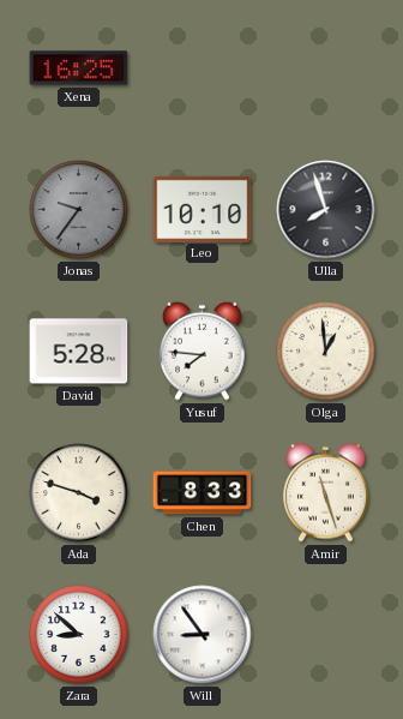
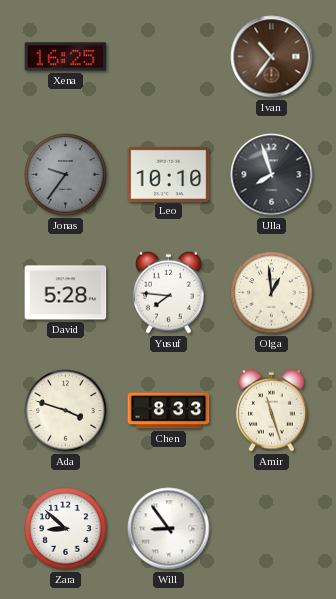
Ivan: none -> 10:36 (272, 57)
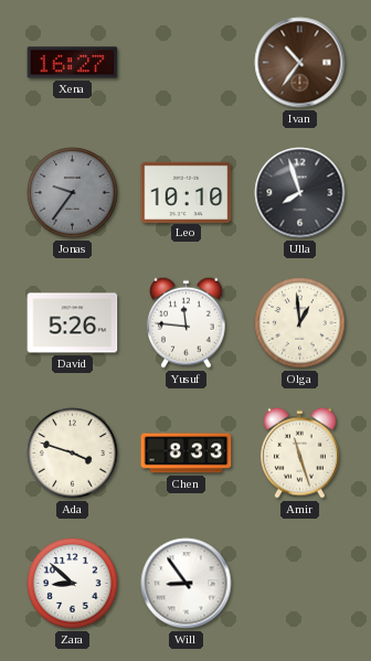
Xena: 16:25 -> 16:27 (73, 63)
David: 5:28 -> 5:26 (73, 323)
Yusuf: 7:46 -> 11:46 (187, 322)
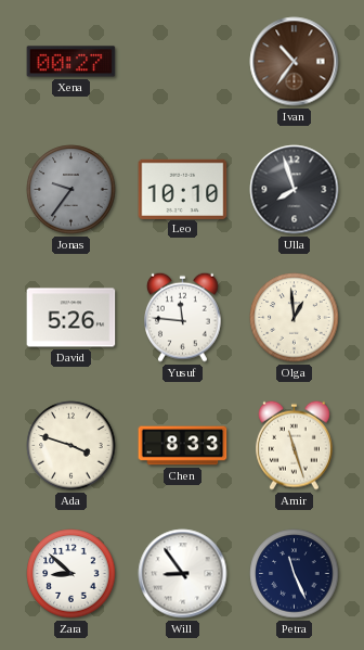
Xena: 16:27 -> 00:27 (71, 62)
Petra: none -> 11:26 (295, 574)
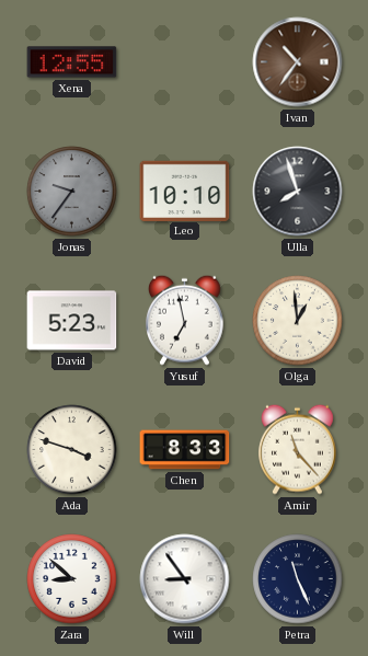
Xena: 00:27 -> 12:55 (72, 62)
David: 5:26 -> 5:23 (72, 321)
Yusuf: 11:46 -> 6:58 (185, 320)
Amir: 11:27 -> 11:23 (298, 449)
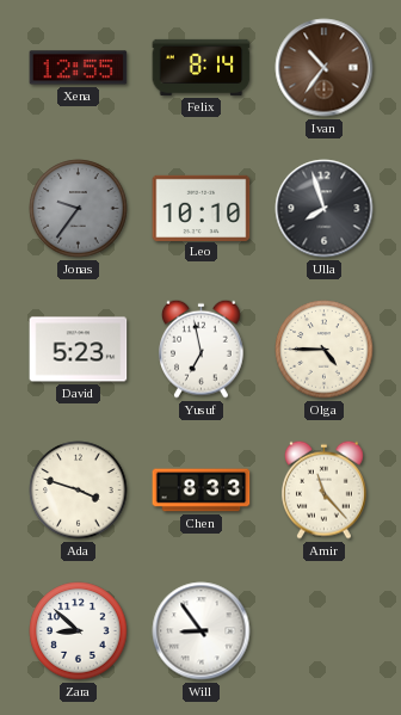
Felix: none -> 8:14 (202, 67)
Olga: 12:59 -> 4:45 (325, 350)
Petra: 11:26 -> none (298, 579)
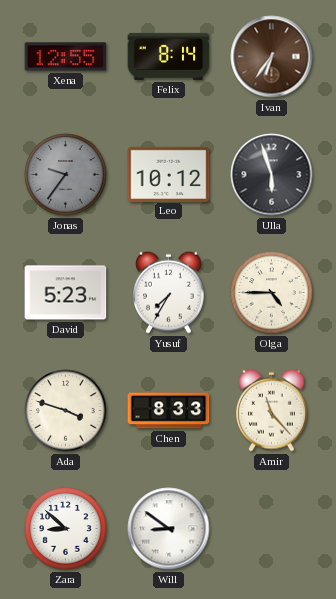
Ivan: 10:36 -> 6:36 (272, 57)
Leo: 10:10 -> 10:12 (169, 174)
Ulla: 7:57 -> 5:57 (272, 175)
Yusuf: 6:58 -> 7:35 (169, 292)
Will: 8:54 -> 8:51 (169, 529)
